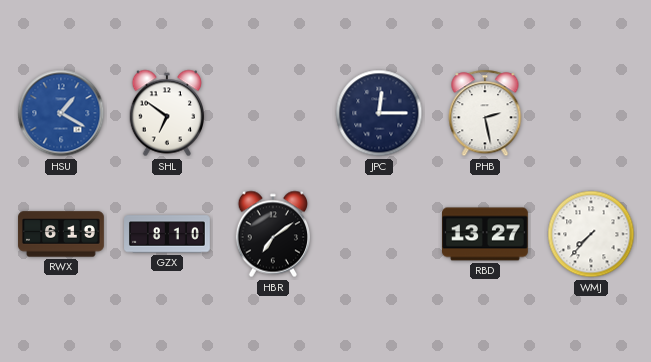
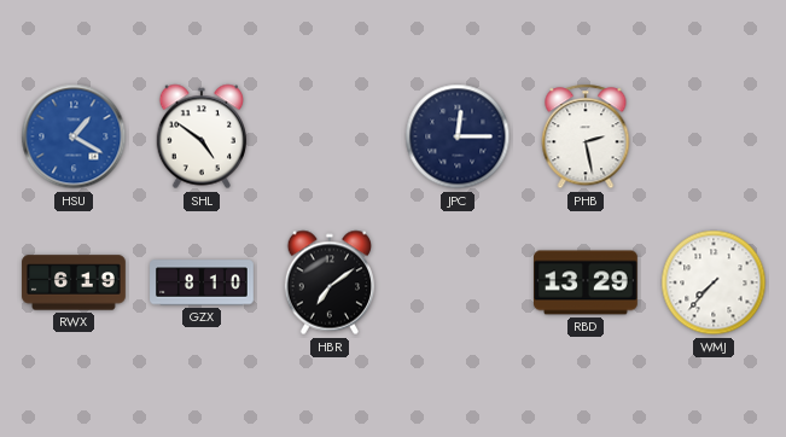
SHL: 6:51 -> 4:51 (202, 136)
RBD: 13:27 -> 13:29 (587, 282)
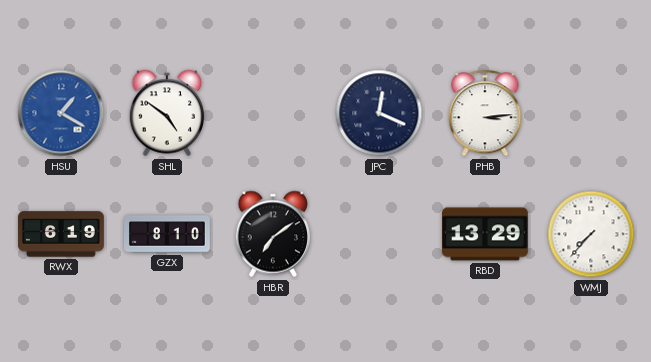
JPC: 12:15 -> 12:19 (379, 113)
PHB: 2:28 -> 3:14 (485, 113)
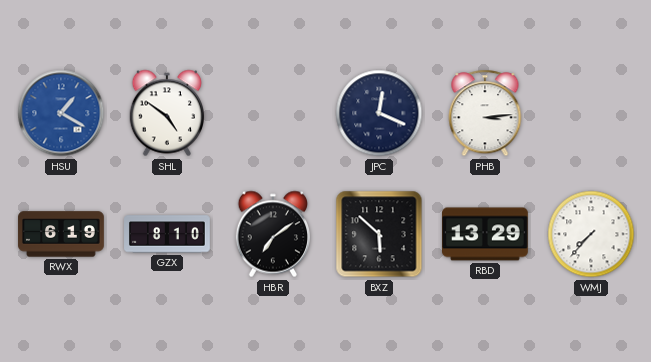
BXZ: none -> 5:52 (379, 234)
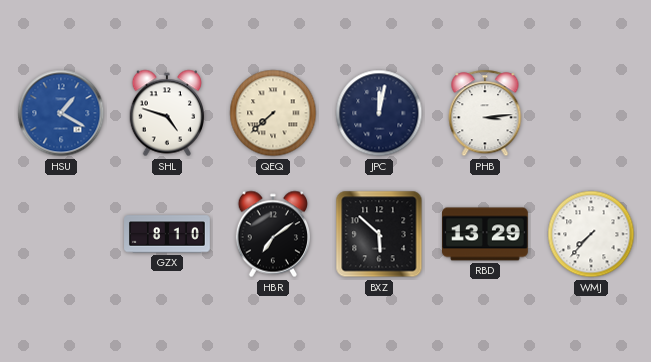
SHL: 4:51 -> 4:48 (167, 113)
QEQ: none -> 7:38 (273, 113)
JPC: 12:19 -> 12:02 (379, 113)
RWX: 6:19 -> none (61, 234)
